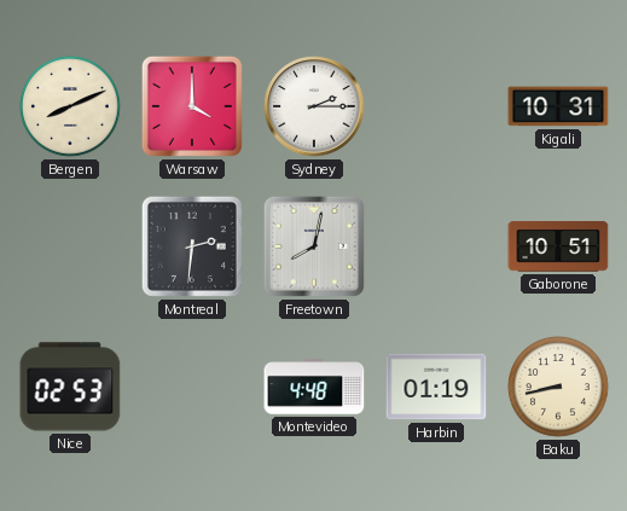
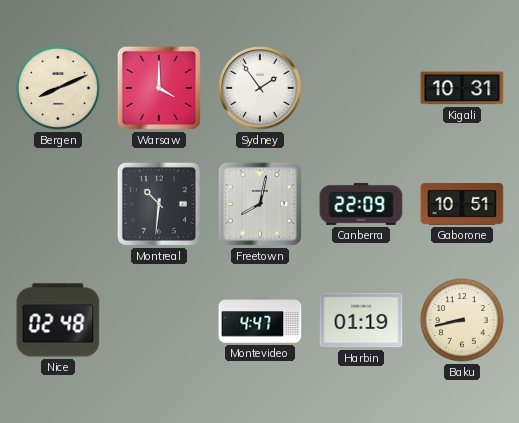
Sydney: 2:15 -> 1:54 (260, 88)
Montreal: 2:31 -> 10:31 (159, 204)
Canberra: none -> 22:09 (361, 204)
Nice: 02:53 -> 02:48 (58, 320)
Montevideo: 4:48 -> 4:47 (260, 320)
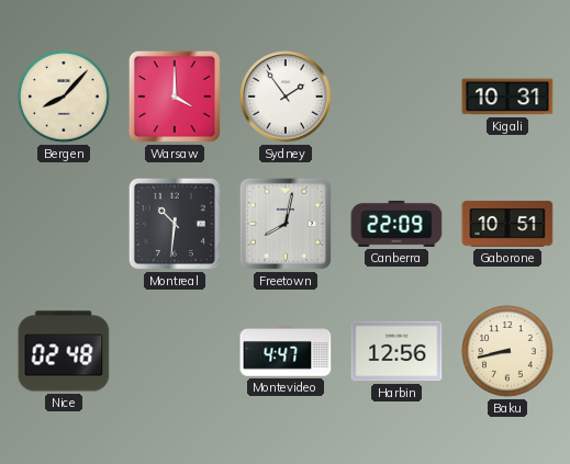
Bergen: 8:11 -> 8:07 (64, 97)
Harbin: 01:19 -> 12:56 (396, 351)
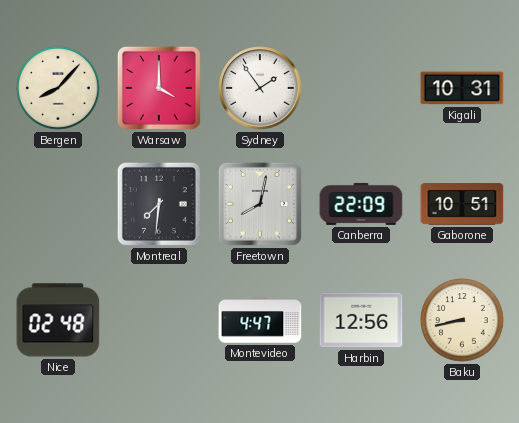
Montreal: 10:31 -> 7:31 (159, 204)
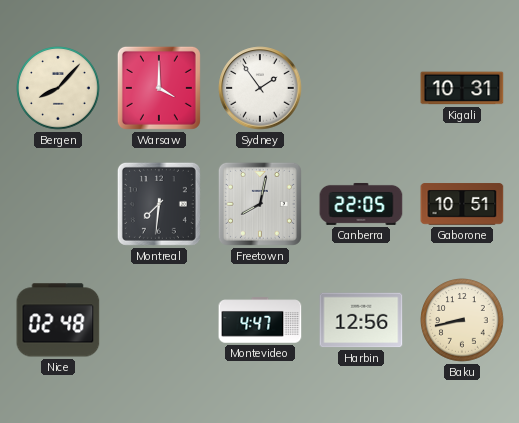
Canberra: 22:09 -> 22:05 (361, 204)
